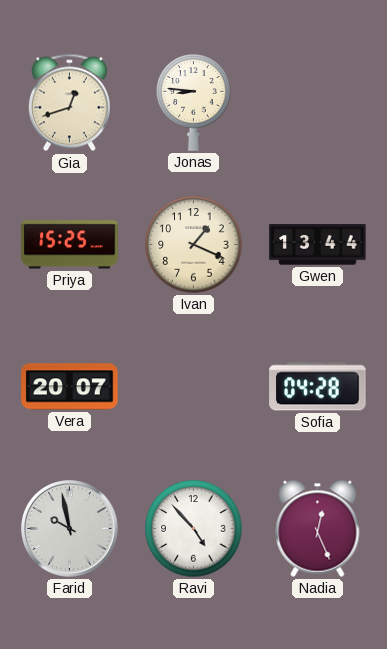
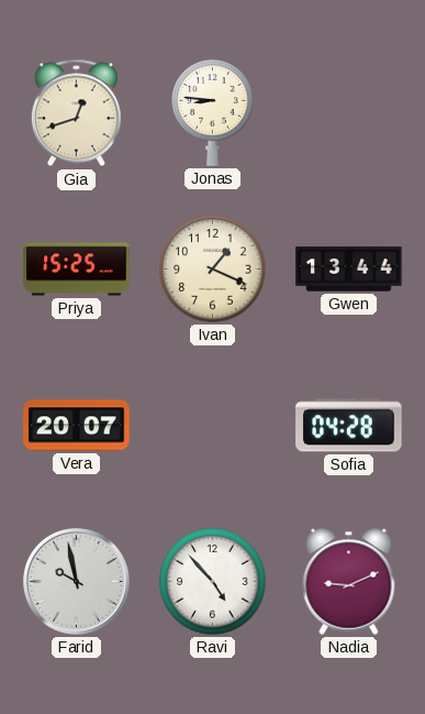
Nadia: 12:26 -> 9:11 (349, 581)
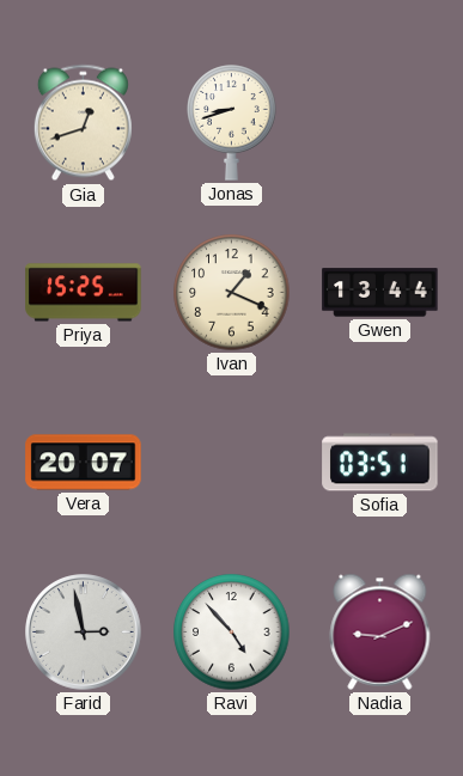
Jonas: 8:46 -> 8:42 (232, 123)
Sofia: 04:28 -> 03:51 (380, 463)
Farid: 9:58 -> 2:58 (84, 633)
